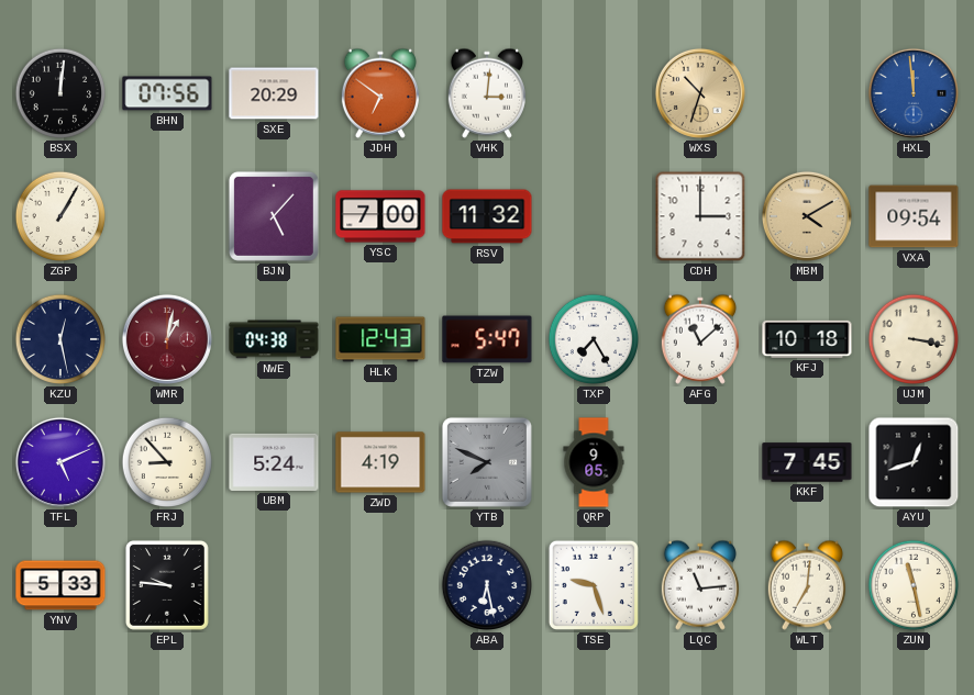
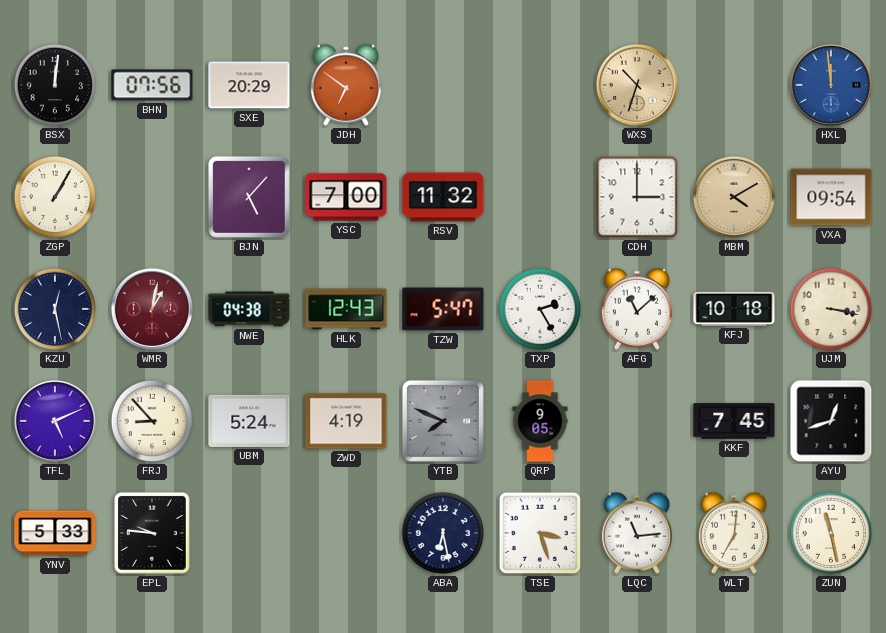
VHK: 3:01 -> none (486, 93)
TXP: 7:25 -> 2:25 (540, 309)
TSE: 9:27 -> 3:27 (540, 533)
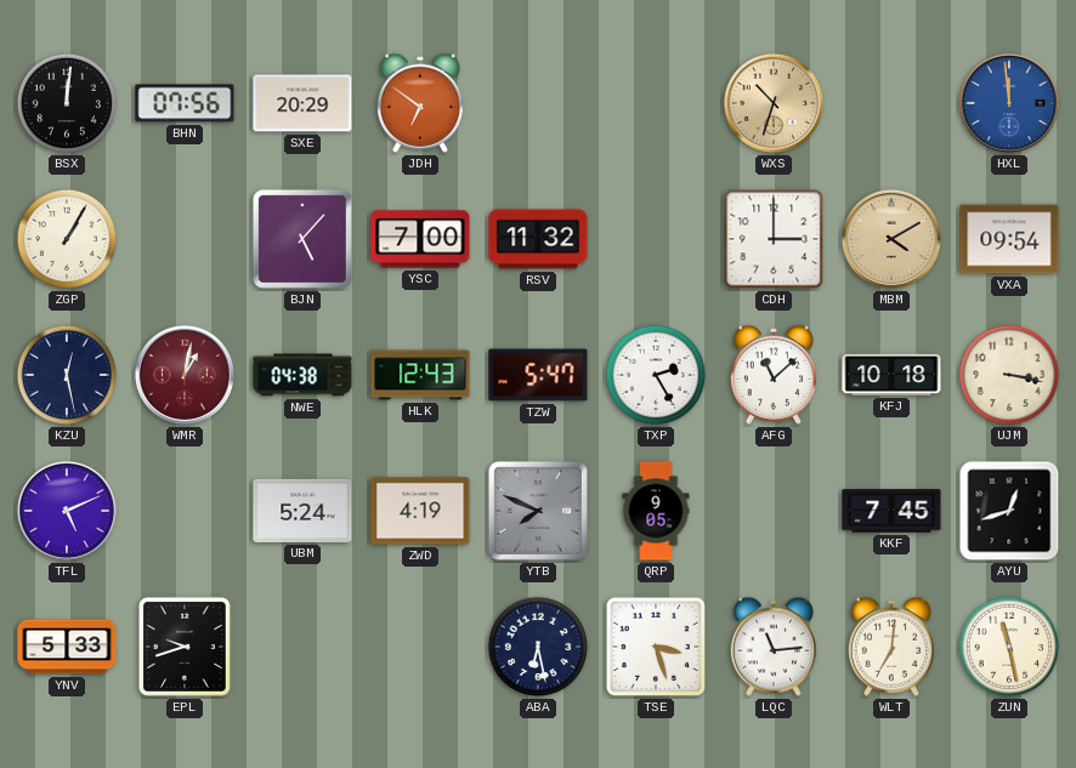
FRJ: 8:53 -> none (152, 421)
EPL: 9:46 -> 9:42 (185, 647)
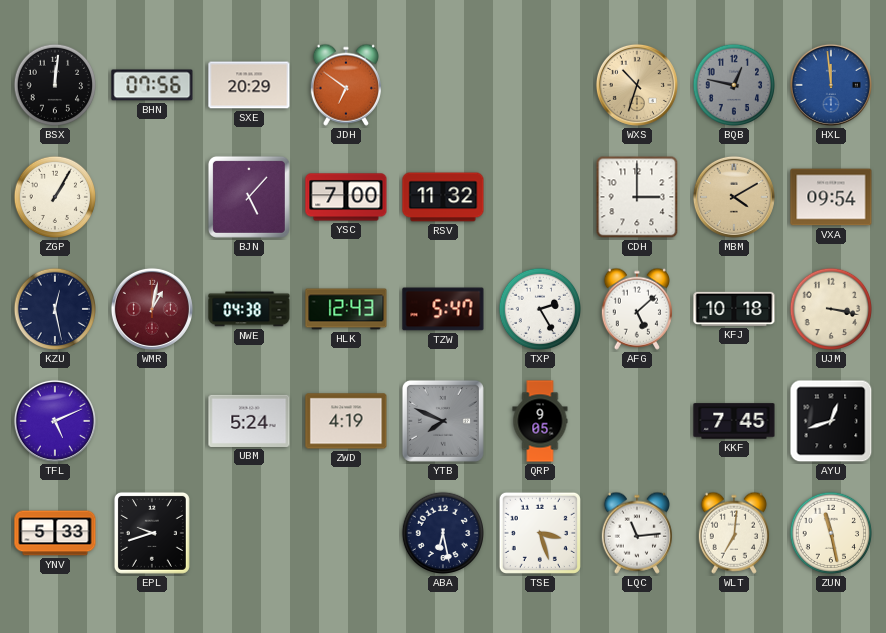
BQB: none -> 12:47 (734, 85)
AFG: 11:08 -> 5:08 (636, 309)
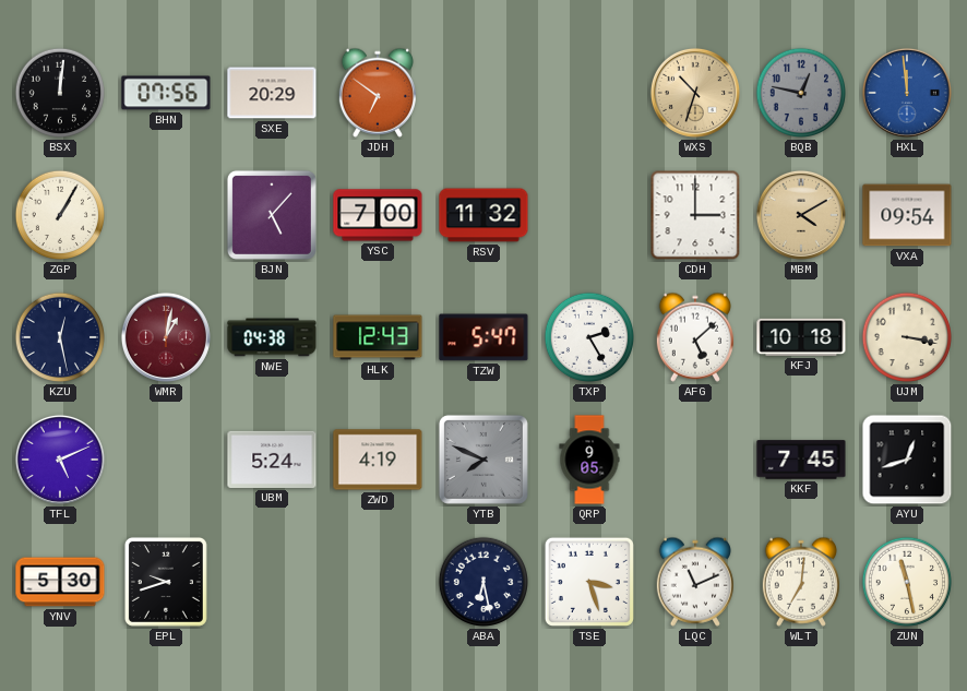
YNV: 5:33 -> 5:30 (60, 582)
LQC: 11:14 -> 11:11 (694, 582)
